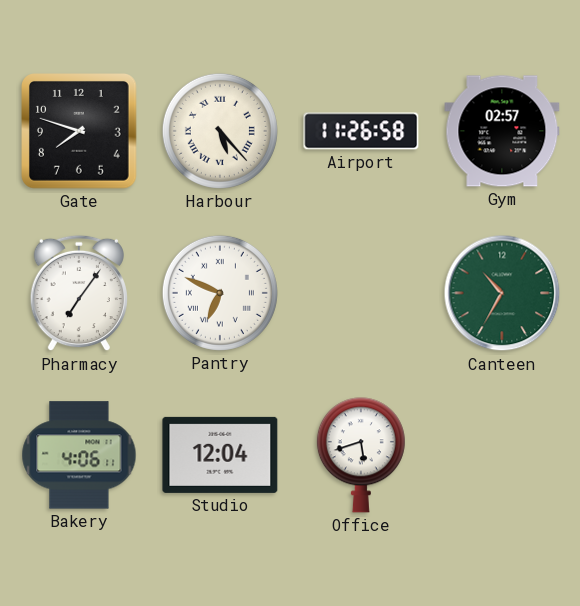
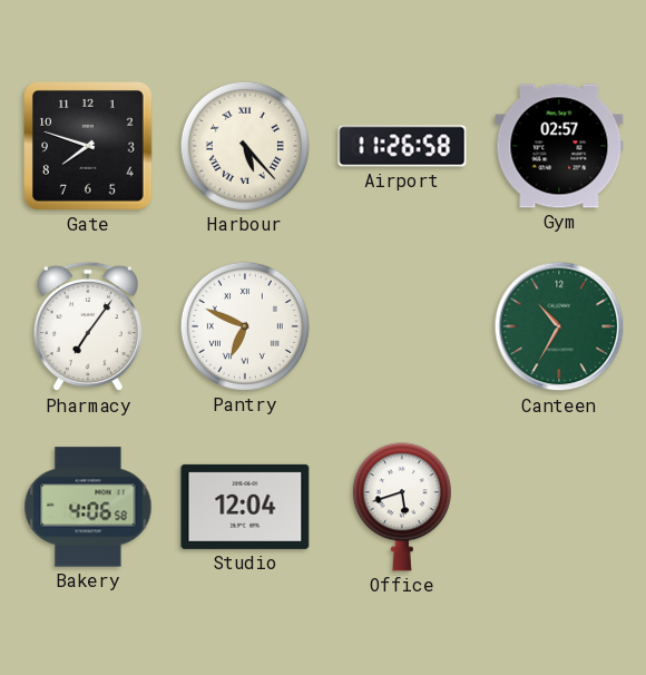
Bakery: 4:06:11 -> 4:06:58 (88, 507)
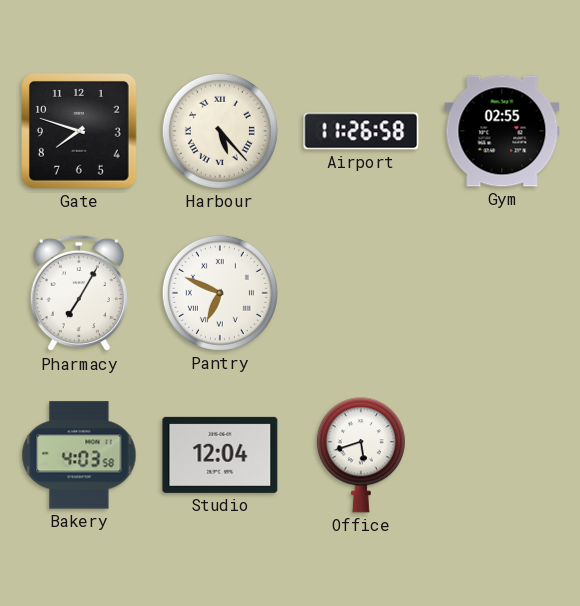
Gym: 02:57 -> 02:55 (502, 131)
Pharmacy: 7:06 -> 7:05 (79, 293)
Canteen: 10:35 -> none (559, 326)
Bakery: 4:06 -> 4:03 (79, 455)
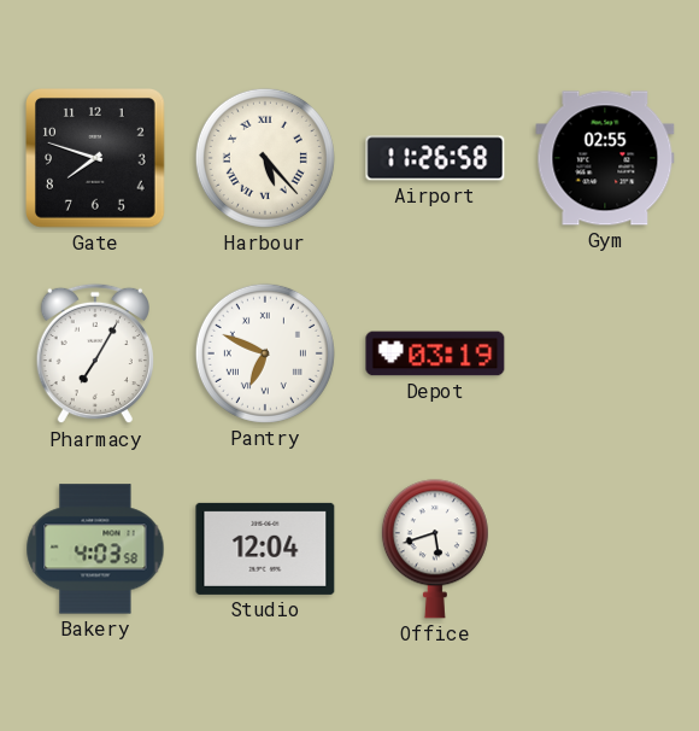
Depot: none -> 03:19 (435, 353)
